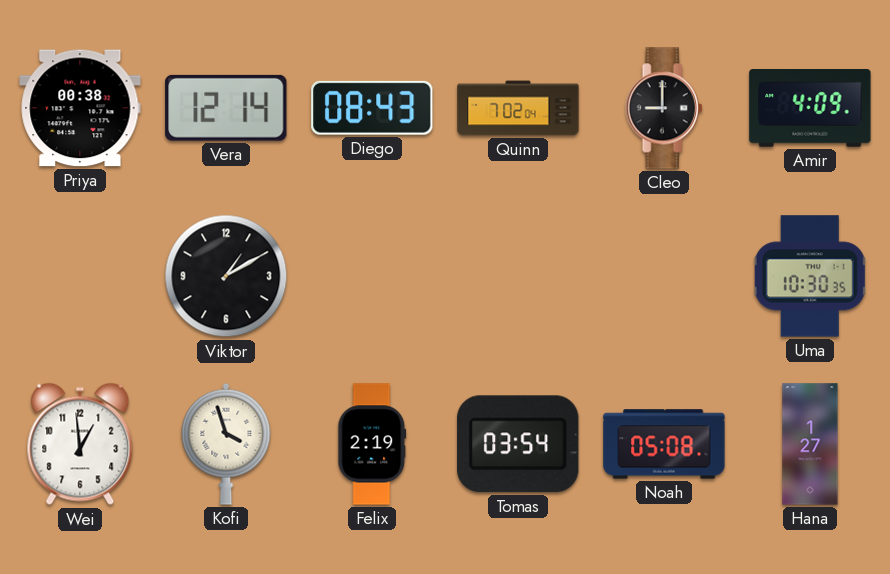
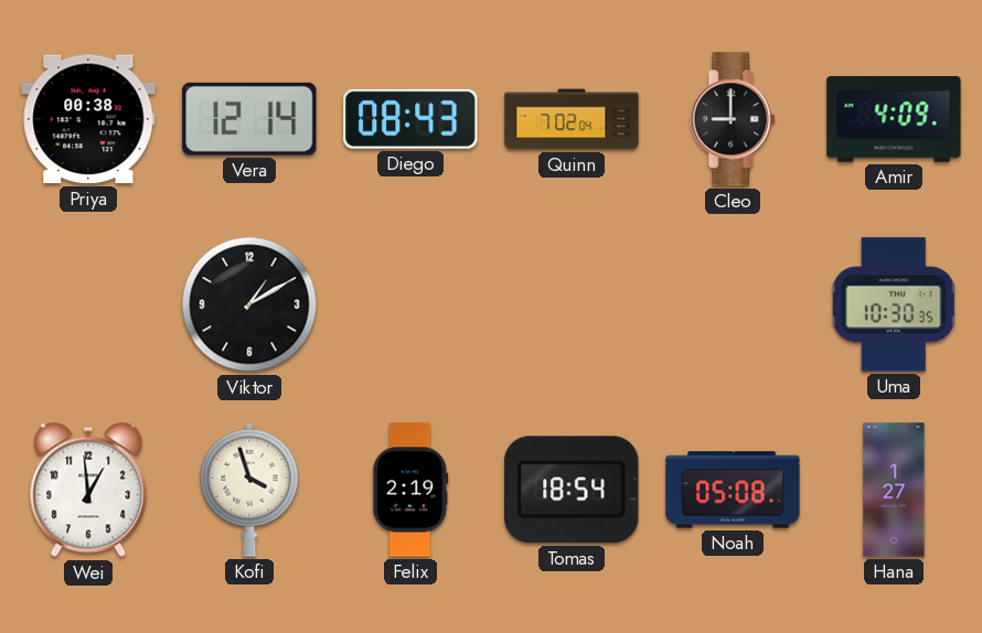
Tomas: 03:54 -> 18:54 (572, 490)
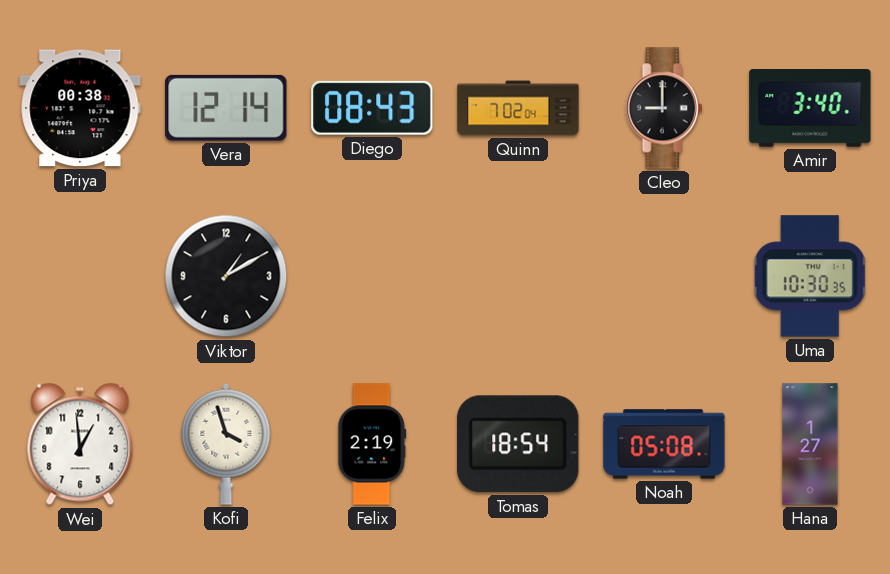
Amir: 4:09 -> 3:40 (810, 109)
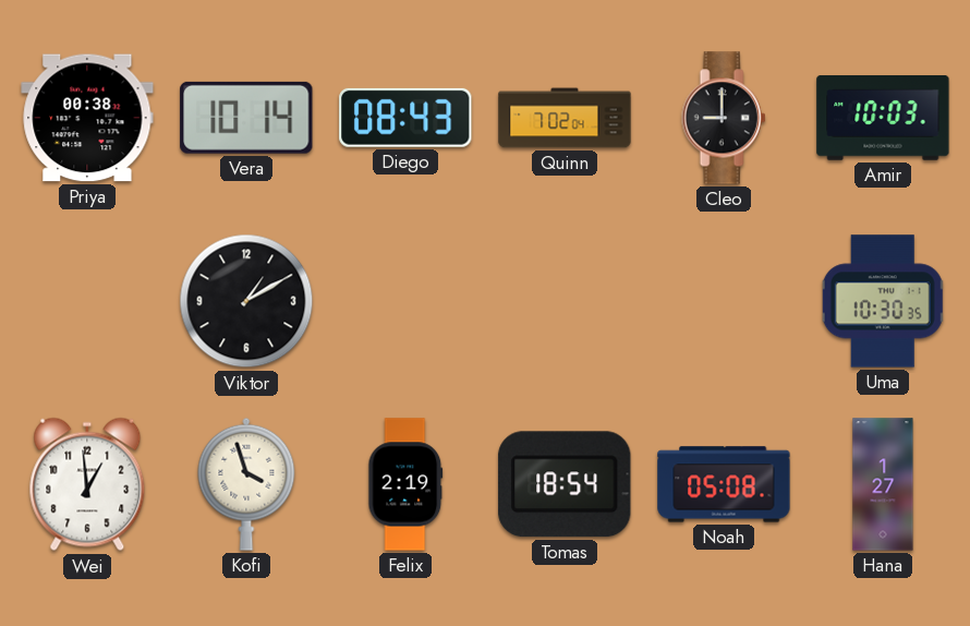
Vera: 12:14 -> 10:14 (246, 118)
Amir: 3:40 -> 10:03 (883, 119)
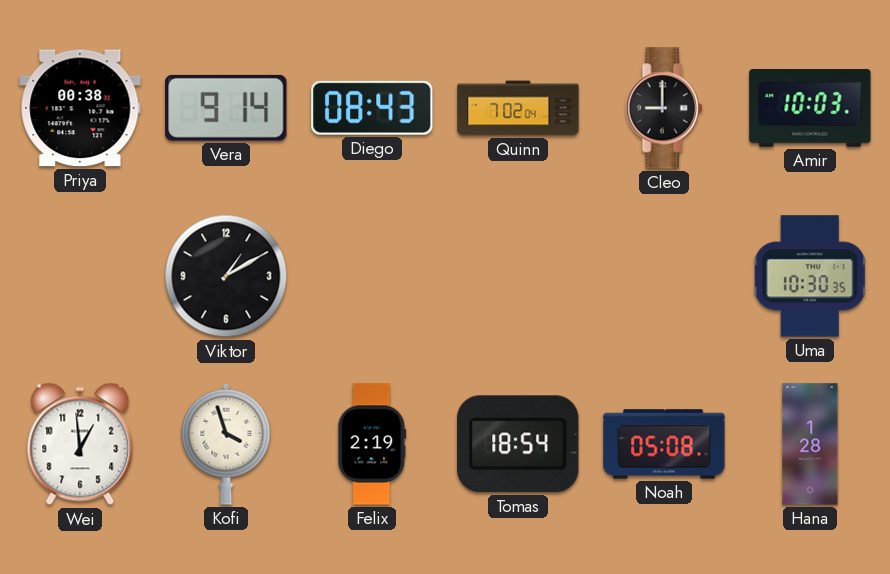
Vera: 10:14 -> 9:14 (226, 108)
Hana: 1:27 -> 1:28 (810, 444)
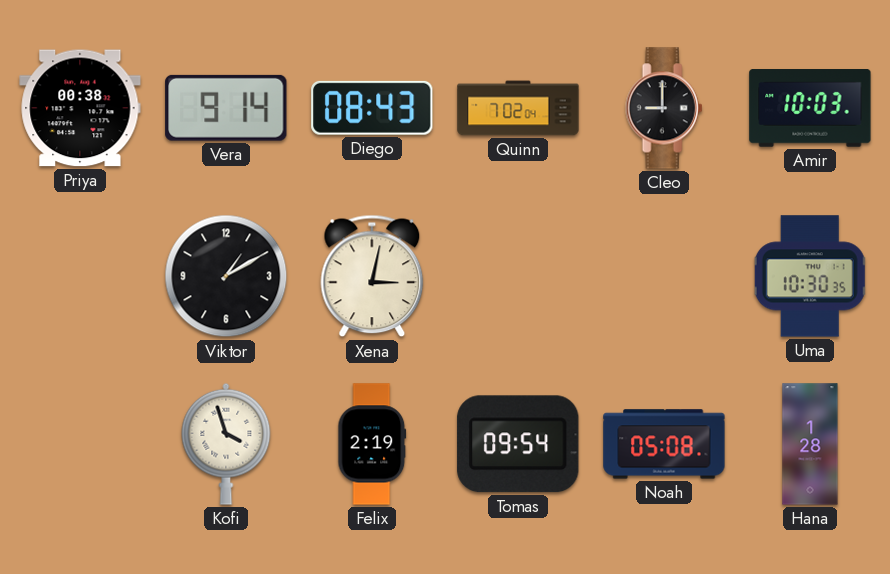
Xena: none -> 3:02 (372, 276)
Wei: 12:59 -> none (80, 444)
Tomas: 18:54 -> 09:54 (518, 444)
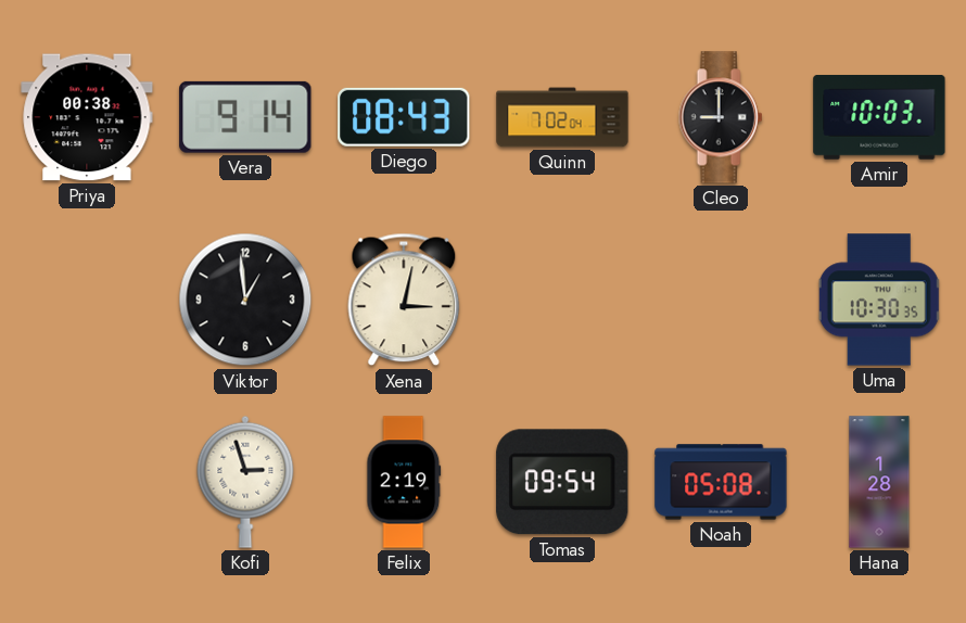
Viktor: 1:10 -> 12:59 (245, 300)
Kofi: 3:57 -> 2:57 (245, 482)
